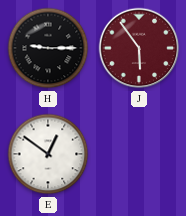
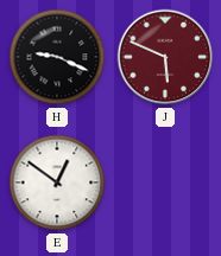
H: 9:15 -> 9:19 (57, 57)
J: 5:54 -> 5:49 (165, 57)
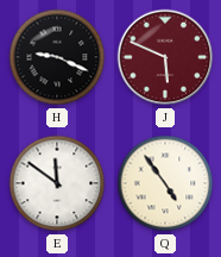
E: 12:51 -> 11:51 (57, 183)
Q: none -> 4:54 (165, 183)
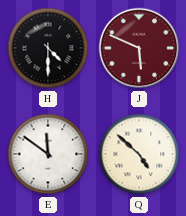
H: 9:19 -> 4:30 (48, 48)
Q: 4:54 -> 4:52 (139, 154)
